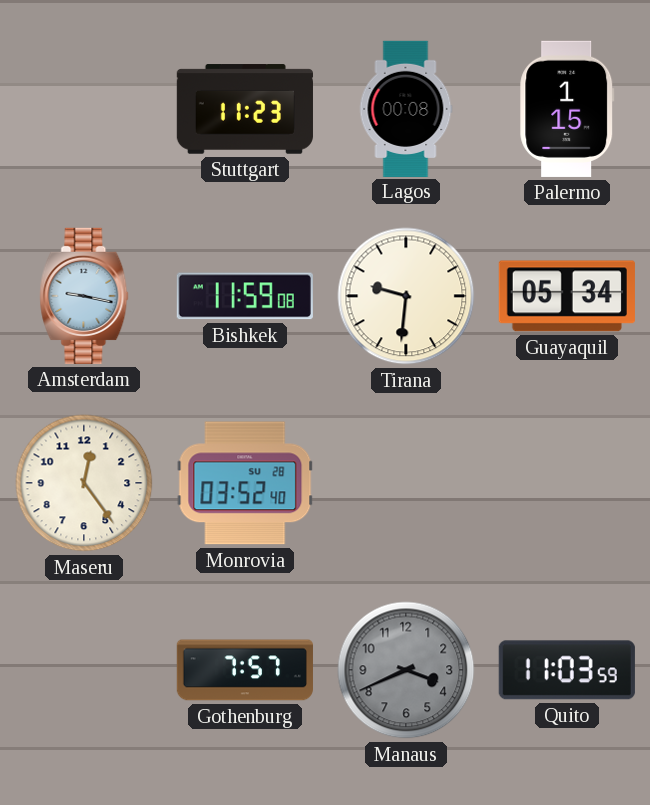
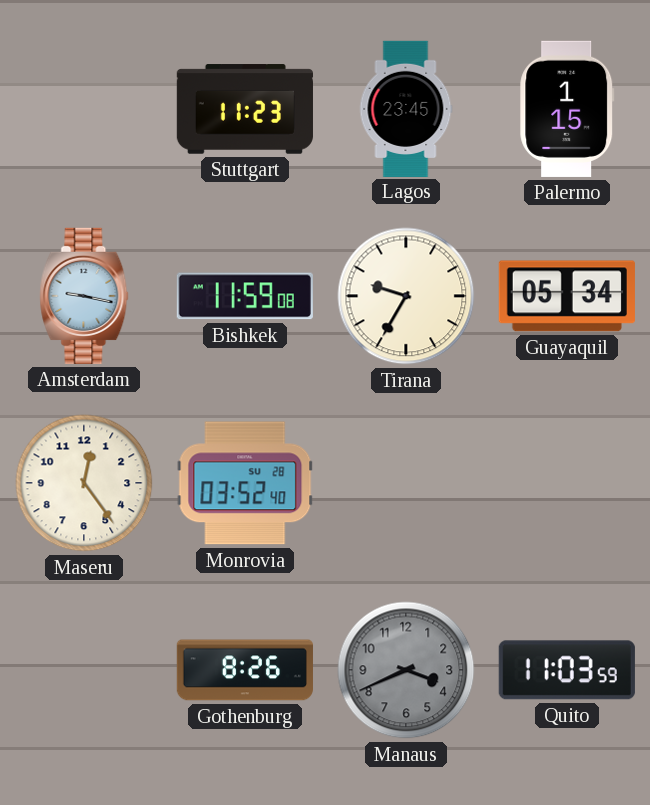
Lagos: 00:08 -> 23:45 (406, 108)
Tirana: 9:31 -> 9:35 (406, 296)
Gothenburg: 7:57 -> 8:26 (245, 670)
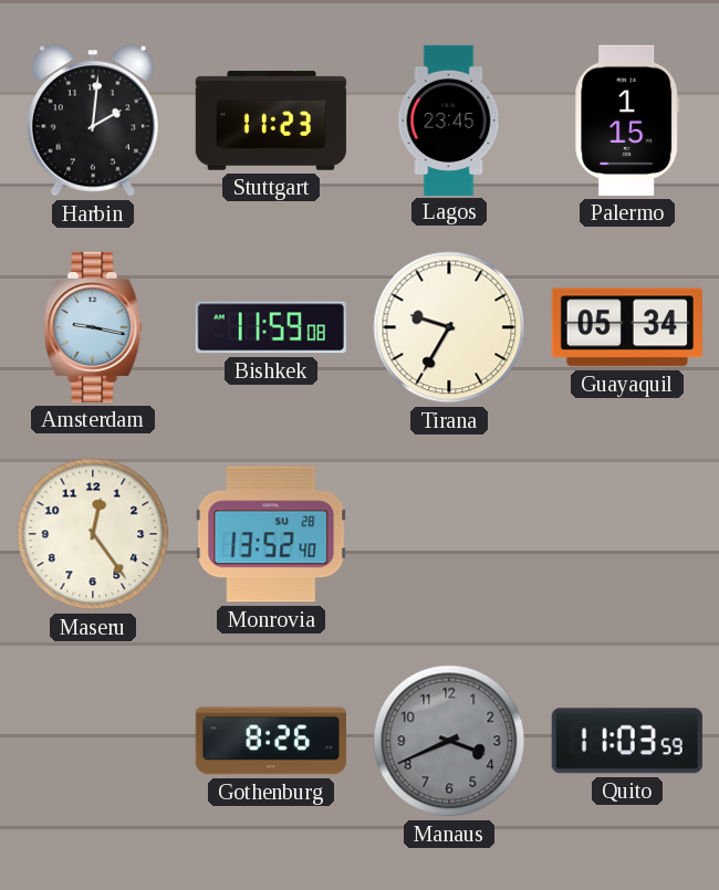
Harbin: none -> 2:01 (93, 121)
Monrovia: 03:52 -> 13:52 (271, 534)
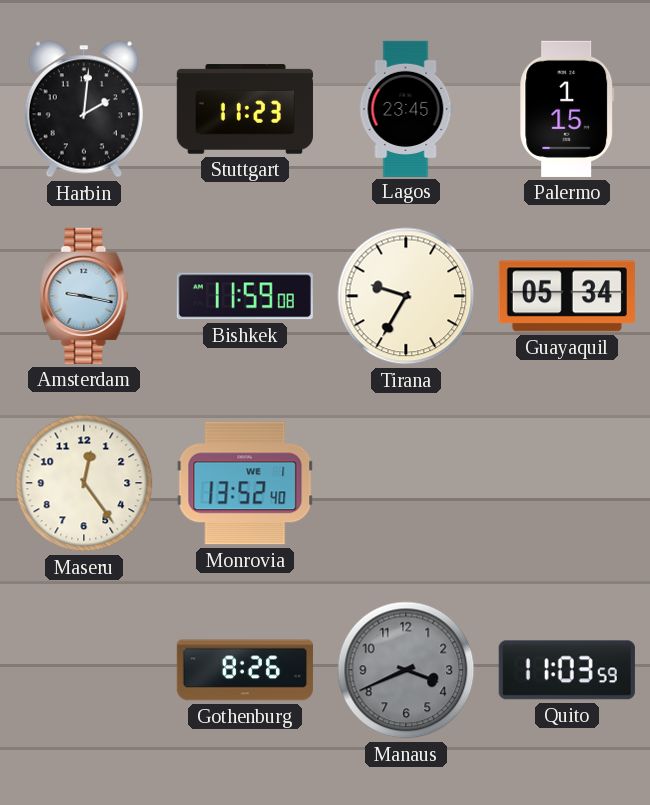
Monrovia date: SU 28 -> WE 1 (245, 483)
